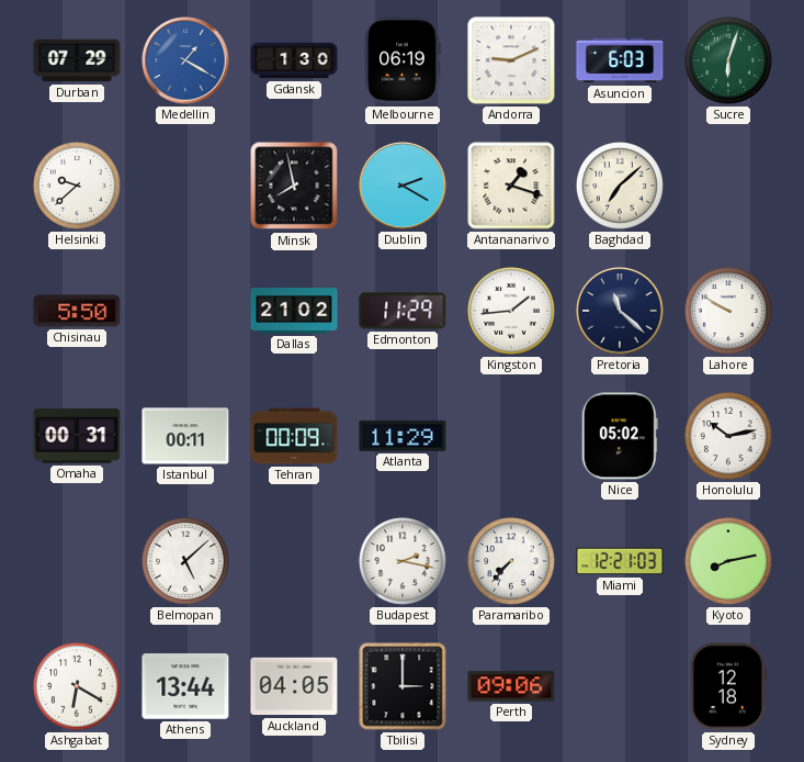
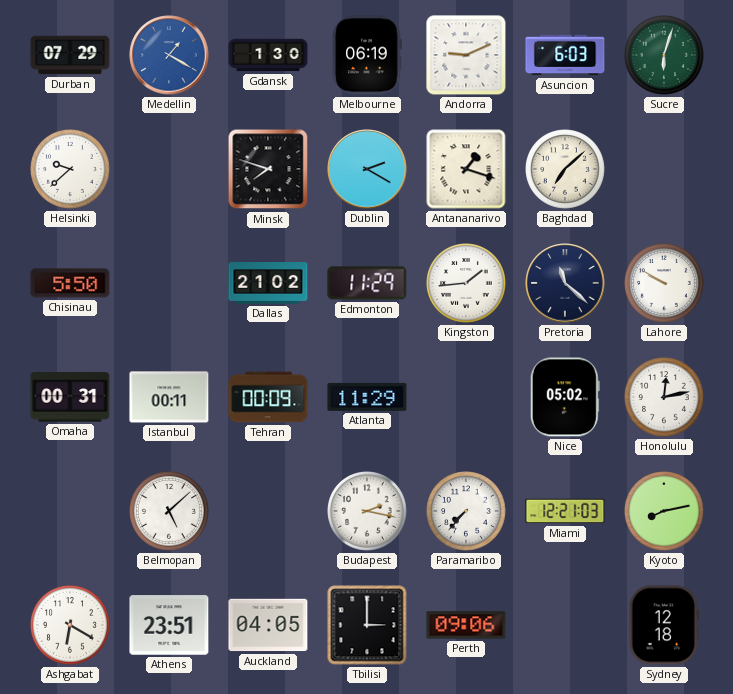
Minsk: 7:58 -> 7:48 (268, 169)
Honolulu: 10:13 -> 12:13 (665, 398)
Athens: 13:44 -> 23:51 (169, 625)
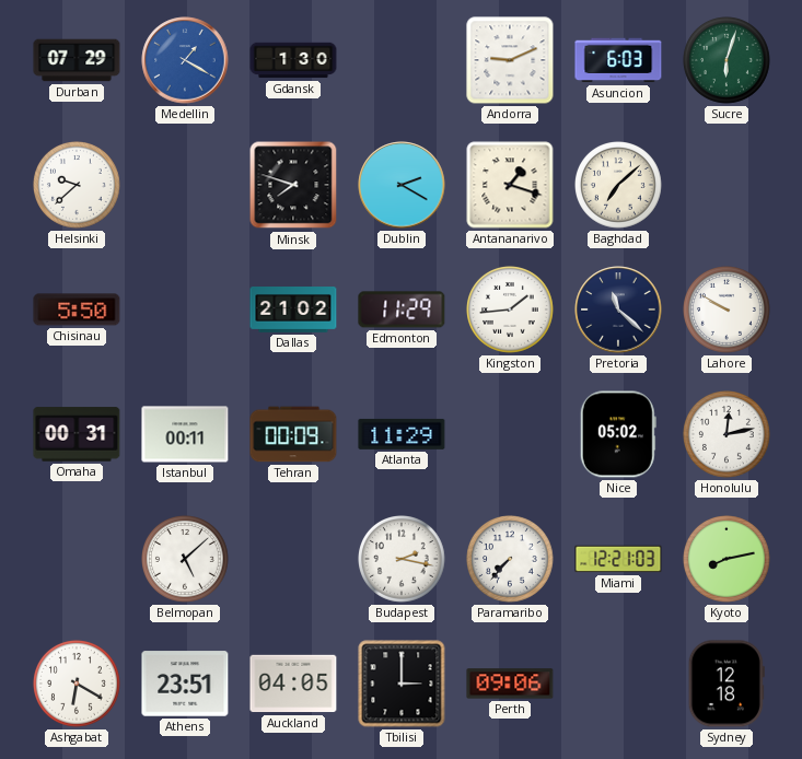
Melbourne: 06:19 -> none (367, 55)
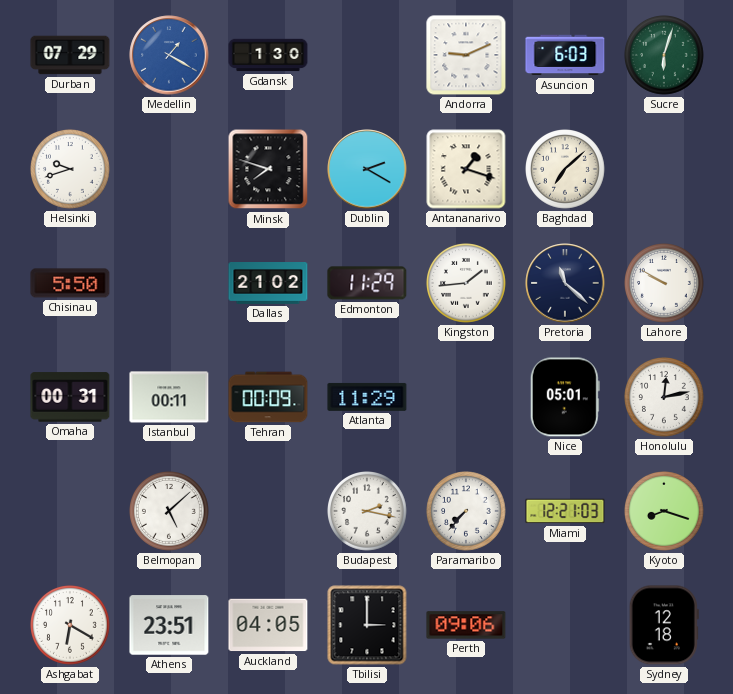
Helsinki: 9:38 -> 9:42 (71, 170)
Nice: 05:02 -> 05:01 (565, 397)
Kyoto: 8:13 -> 8:18 (665, 512)
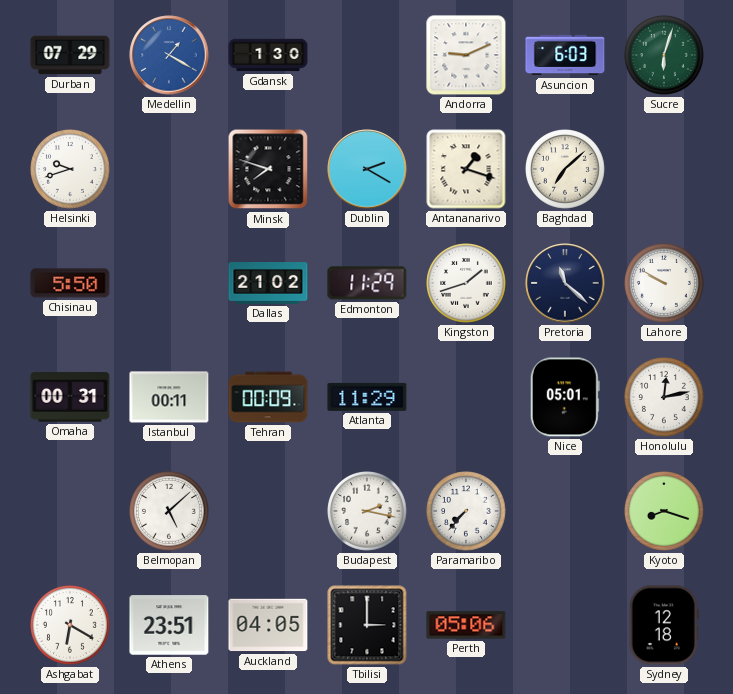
Kingston: 1:44 -> 1:42 (467, 284)
Miami: 12:21 -> none (565, 511)
Perth: 09:06 -> 05:06 (466, 625)
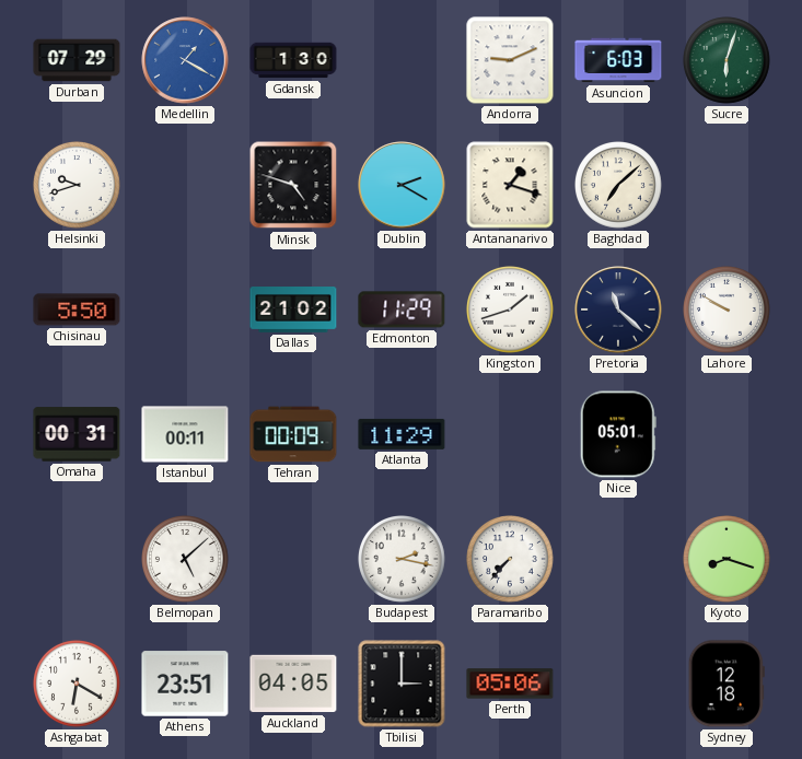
Minsk: 7:48 -> 4:48 (293, 185)
Honolulu: 12:13 -> none (665, 398)
